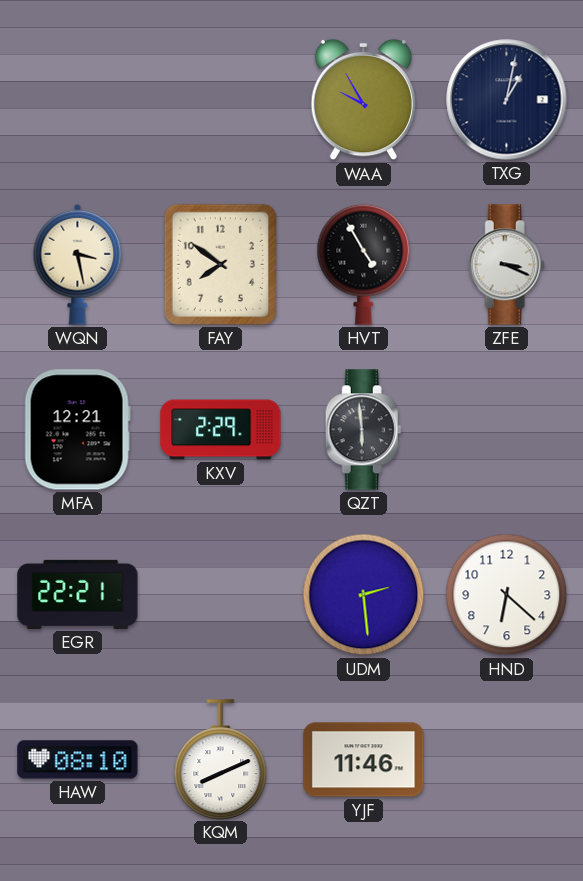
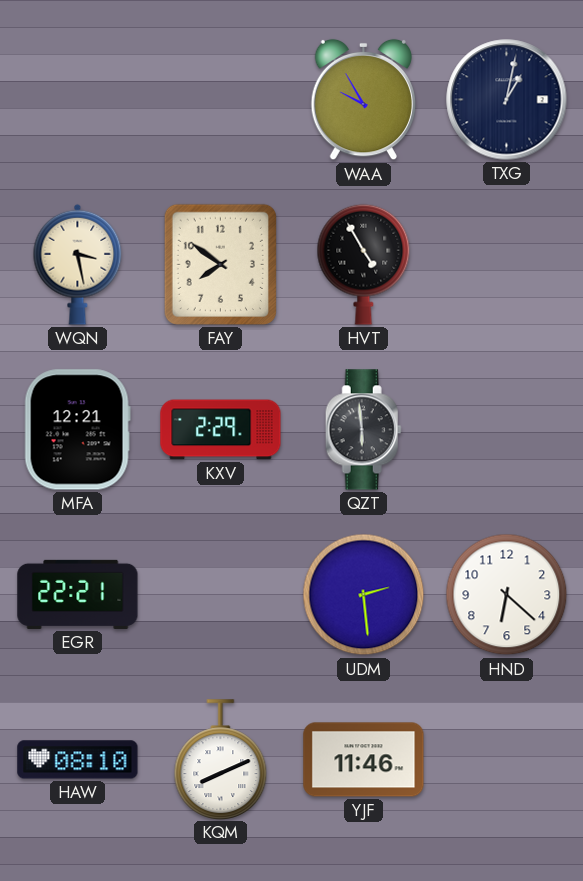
ZFE: 3:19 -> none (506, 265)
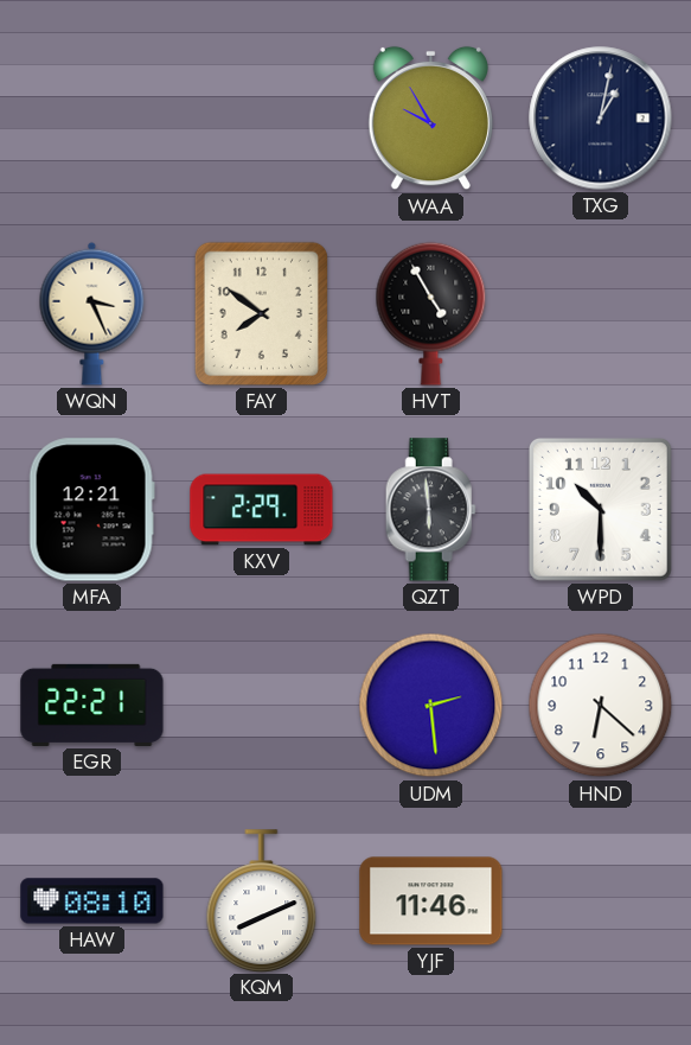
WQN: 3:28 -> 3:26 (92, 313)
WPD: none -> 10:30 (601, 510)
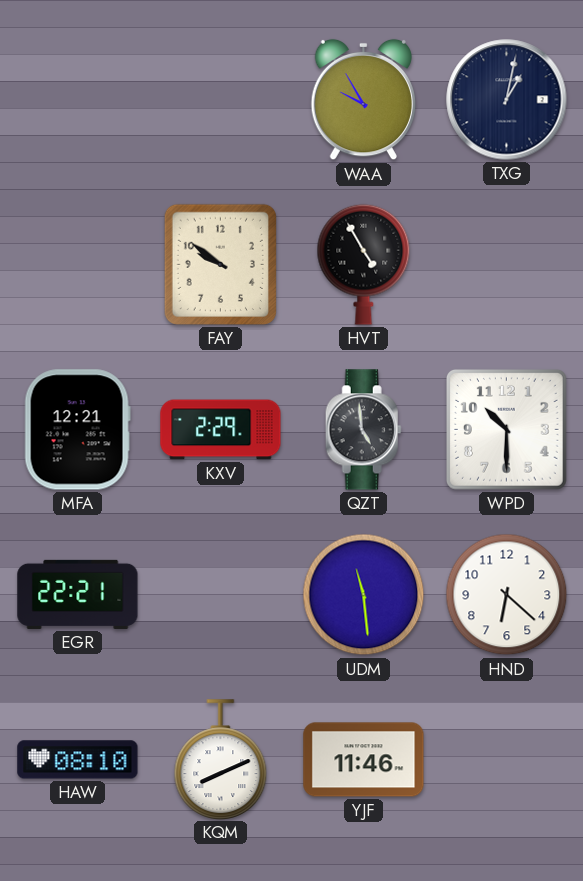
WQN: 3:26 -> none (92, 313)
FAY: 7:51 -> 9:51 (220, 264)
QZT: 5:59 -> 4:59 (363, 430)
UDM: 2:29 -> 11:29 (364, 595)
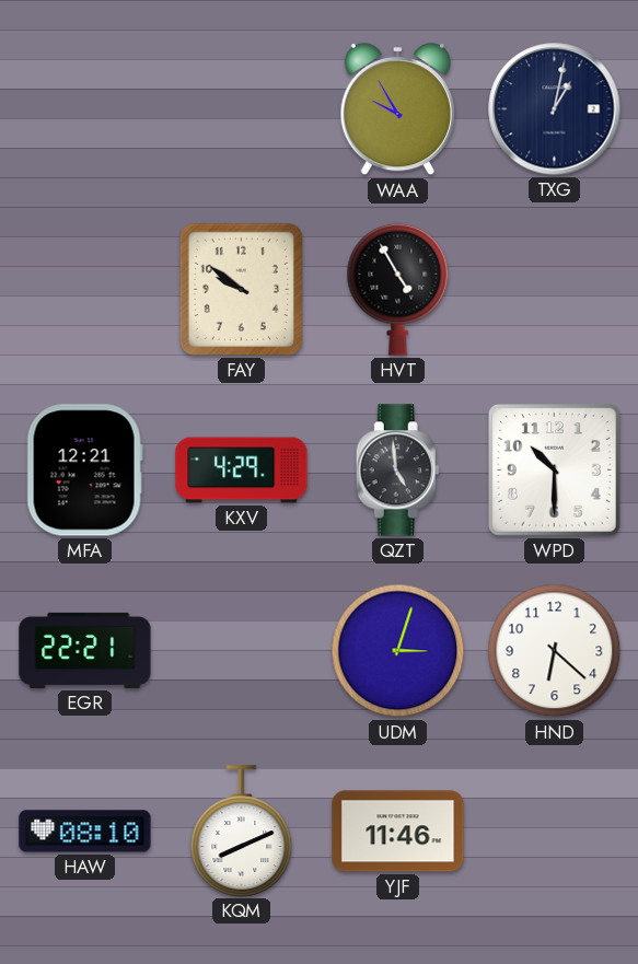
KXV: 2:29 -> 4:29 (242, 471)
UDM: 11:29 -> 3:03 (398, 651)
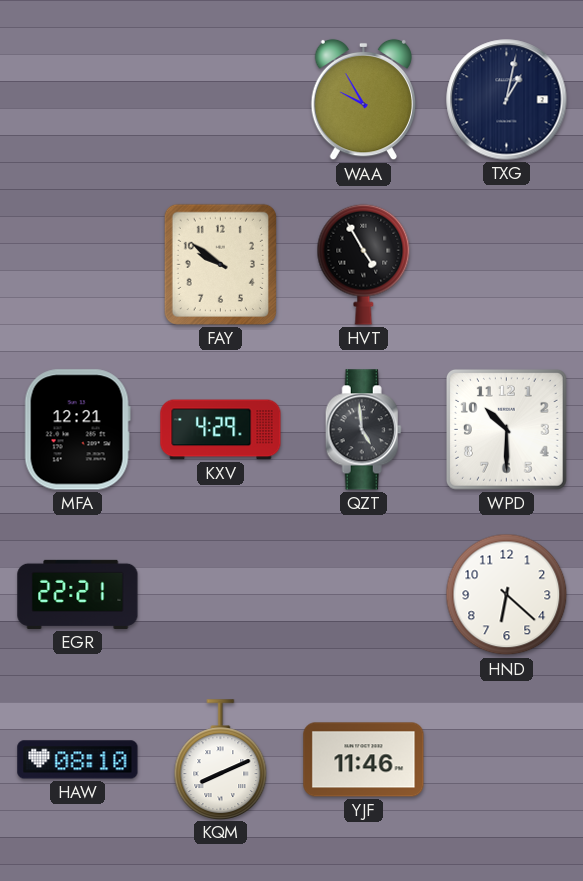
UDM: 3:03 -> none (398, 651)
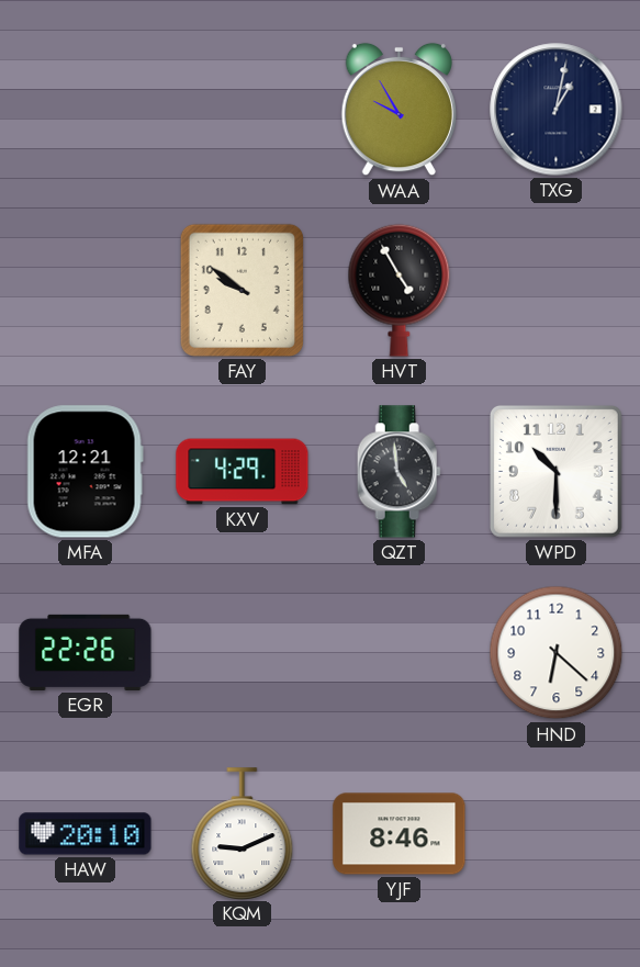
EGR: 22:21 -> 22:26 (86, 652)
HAW: 08:10 -> 20:10 (86, 834)
KQM: 8:11 -> 9:11 (243, 833)
YJF: 11:46 -> 8:46 (400, 834)
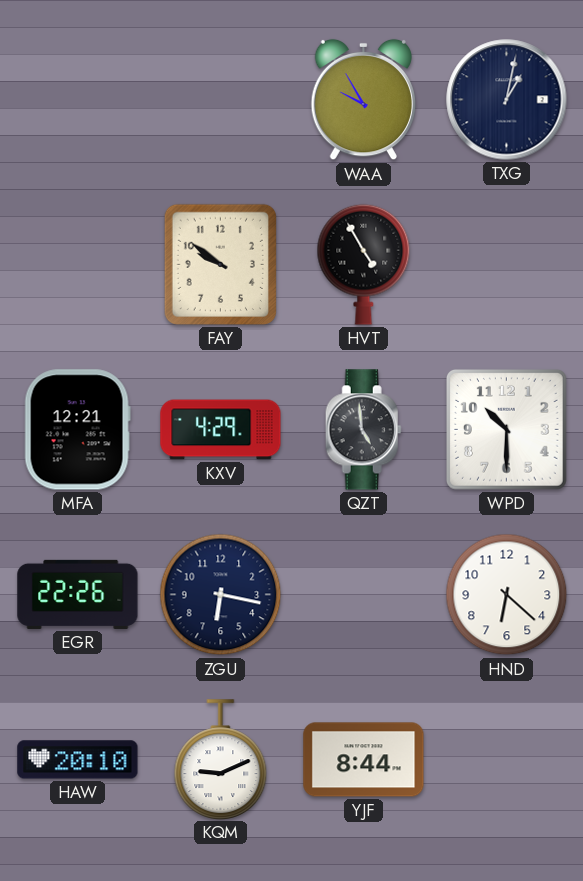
ZGU: none -> 6:17 (221, 595)
YJF: 8:46 -> 8:44 (364, 760)
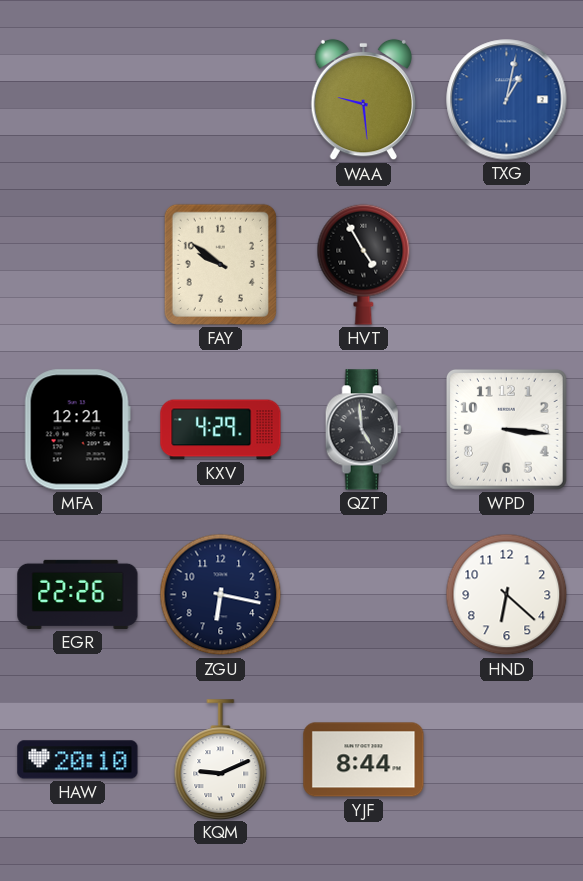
WAA: 9:55 -> 9:29 (363, 100)
TXG dial: navy -> blue (507, 100)
WPD: 10:30 -> 3:16 (507, 430)
